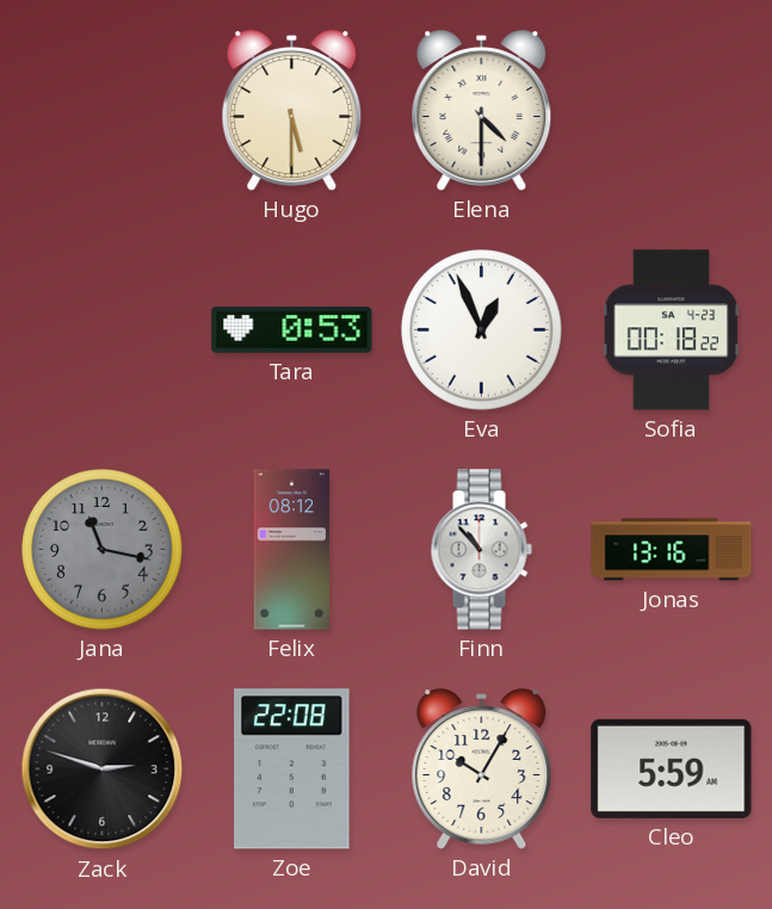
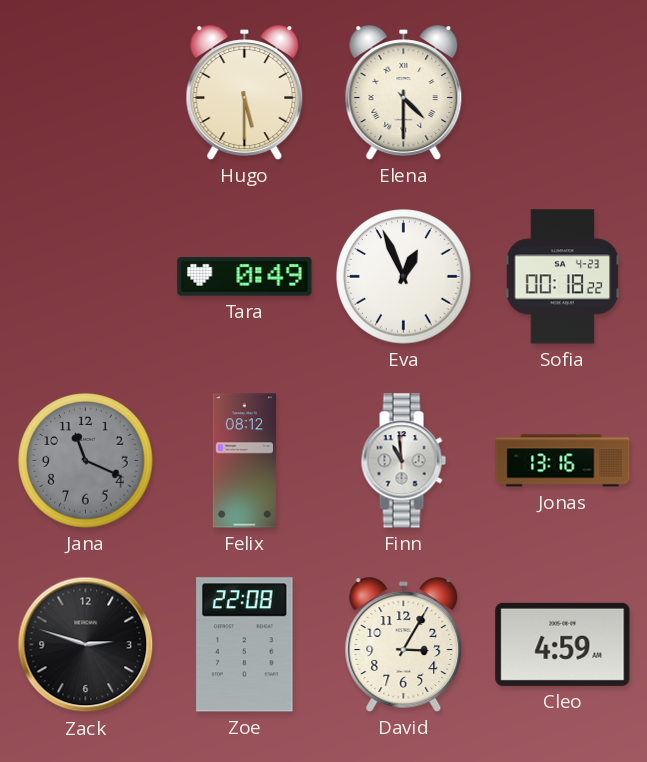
Tara: 0:53 -> 0:49 (245, 277)
Jana: 11:17 -> 11:19 (86, 461)
Finn: 10:53 -> 10:59 (403, 461)
David: 10:05 -> 3:05 (404, 645)
Cleo: 5:59 -> 4:59 (563, 644)
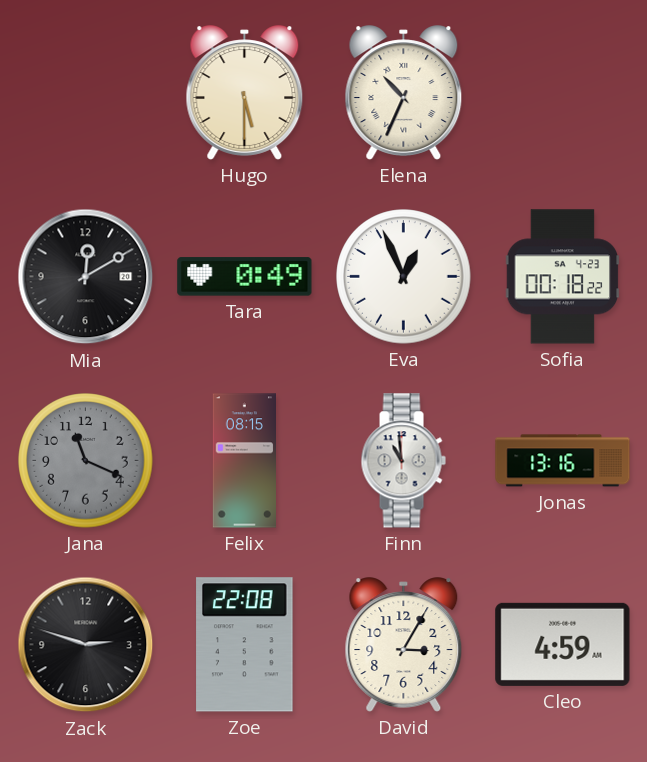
Elena: 4:30 -> 10:34 (404, 93)
Mia: none -> 12:10 (86, 277)
Felix: 08:12 -> 08:15 (244, 461)
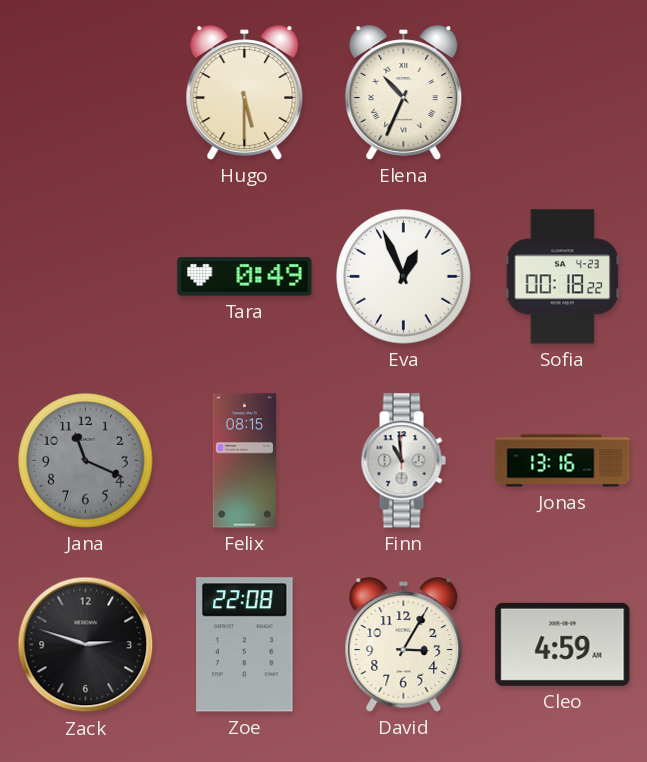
Mia: 12:10 -> none (86, 277)
